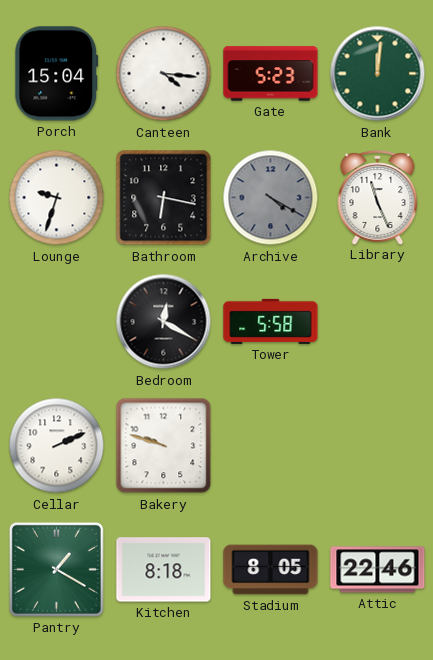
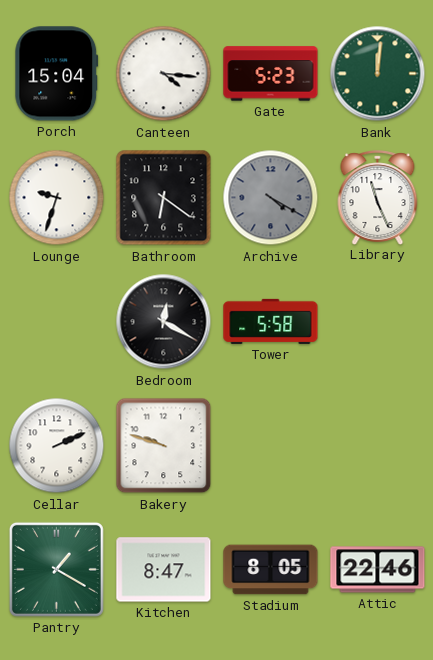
Bathroom: 6:17 -> 6:21 (164, 198)
Kitchen: 8:18 -> 8:47 (164, 570)
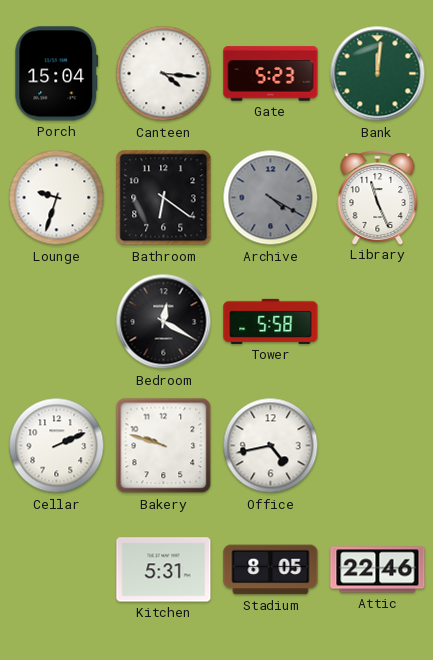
Office: none -> 4:43 (271, 446)
Pantry: 1:20 -> none (56, 569)
Kitchen: 8:47 -> 5:31 (164, 570)
